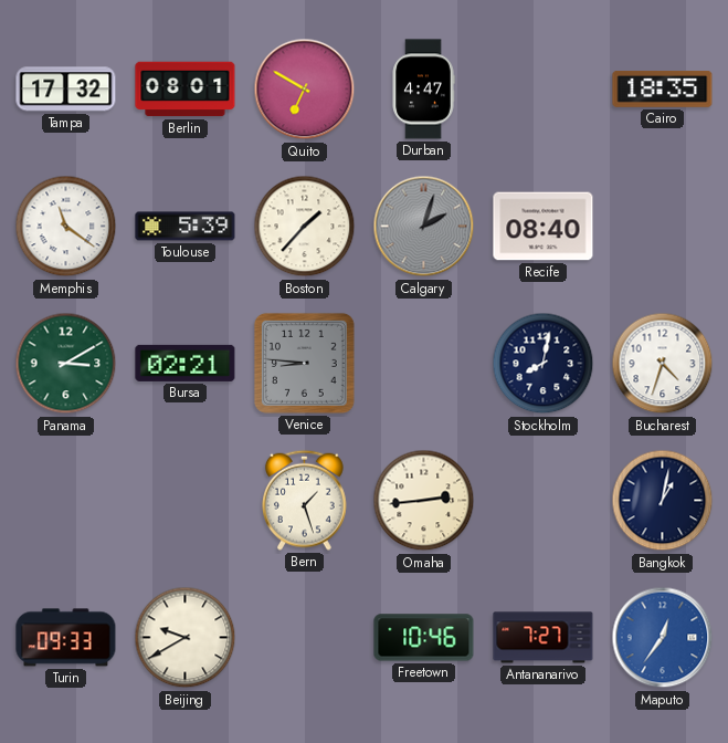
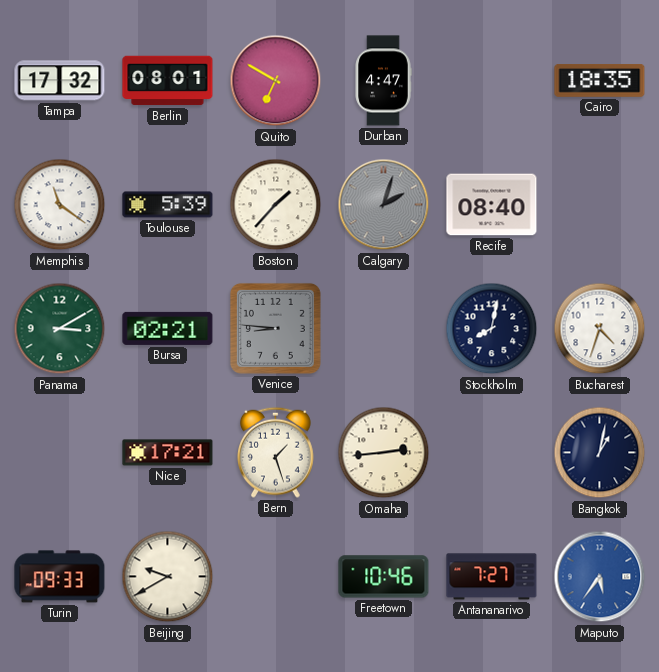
Nice: none -> 17:21 (168, 453)
Maputo: 12:36 -> 5:36 (600, 577)
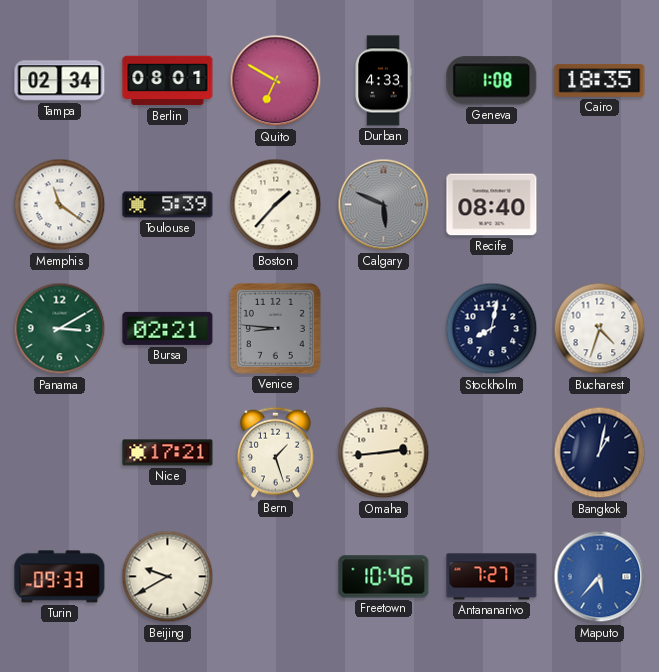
Tampa: 17:32 -> 02:34 (60, 81)
Durban: 4:47 -> 4:33 (383, 81)
Geneva: none -> 1:08 (492, 81)
Calgary: 2:03 -> 5:49 (384, 205)
Maputo: 5:36 -> 5:37 (600, 577)
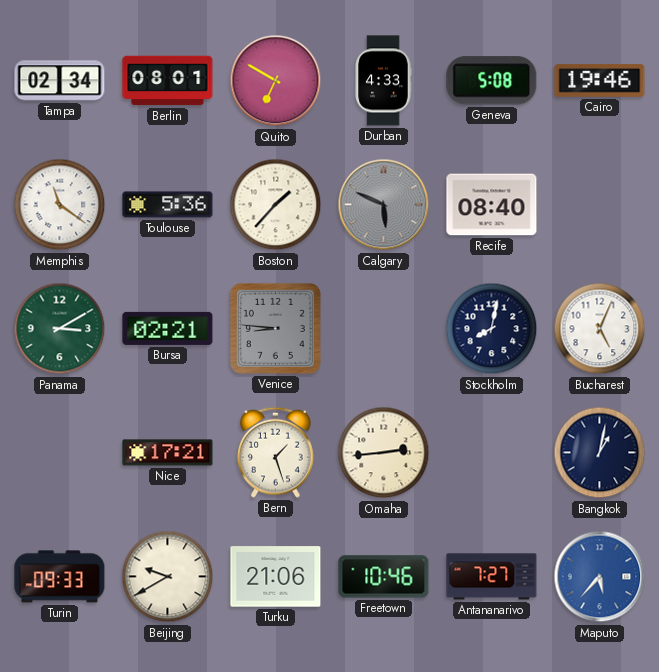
Geneva: 1:08 -> 5:08 (492, 81)
Cairo: 18:35 -> 19:46 (600, 81)
Toulouse: 5:39 -> 5:36 (168, 205)
Bucharest: 4:33 -> 5:04 (600, 329)
Turku: none -> 21:06 (276, 577)
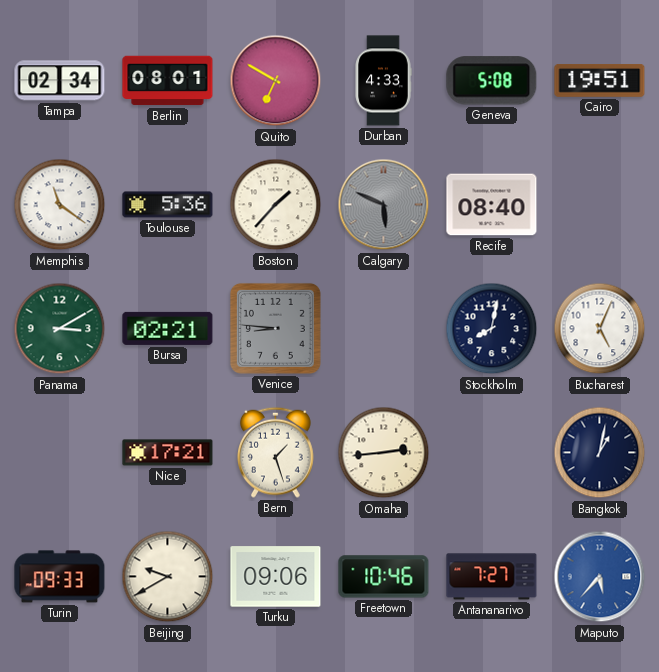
Cairo: 19:46 -> 19:51 (600, 81)
Turku: 21:06 -> 09:06 (276, 577)
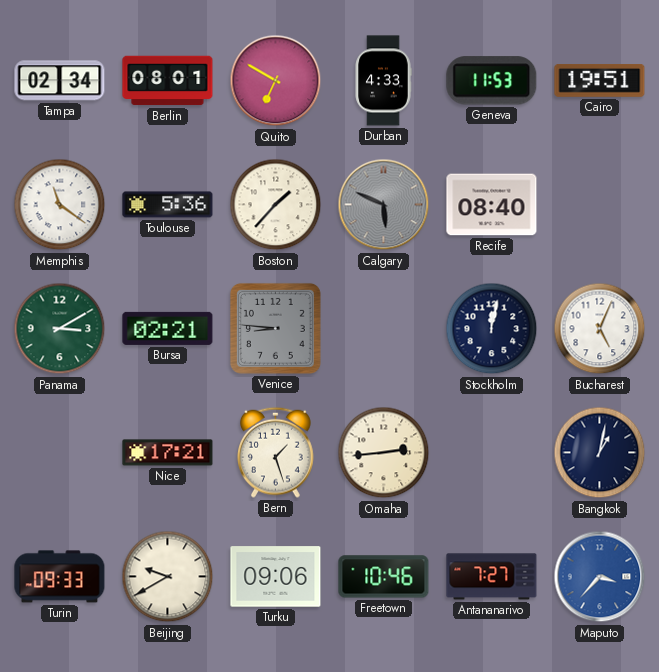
Geneva: 5:08 -> 11:53 (492, 81)
Stockholm: 8:02 -> 12:02 (492, 329)
Maputo: 5:37 -> 3:37 (600, 577)
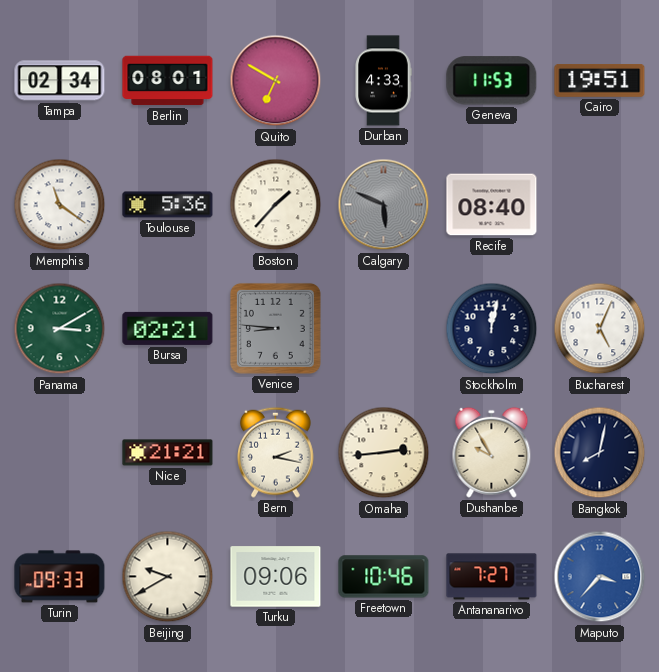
Nice: 17:21 -> 21:21 (168, 453)
Bern: 1:27 -> 2:17 (276, 452)
Dushanbe: none -> 9:55 (492, 452)
Bangkok: 1:02 -> 8:02 (600, 453)
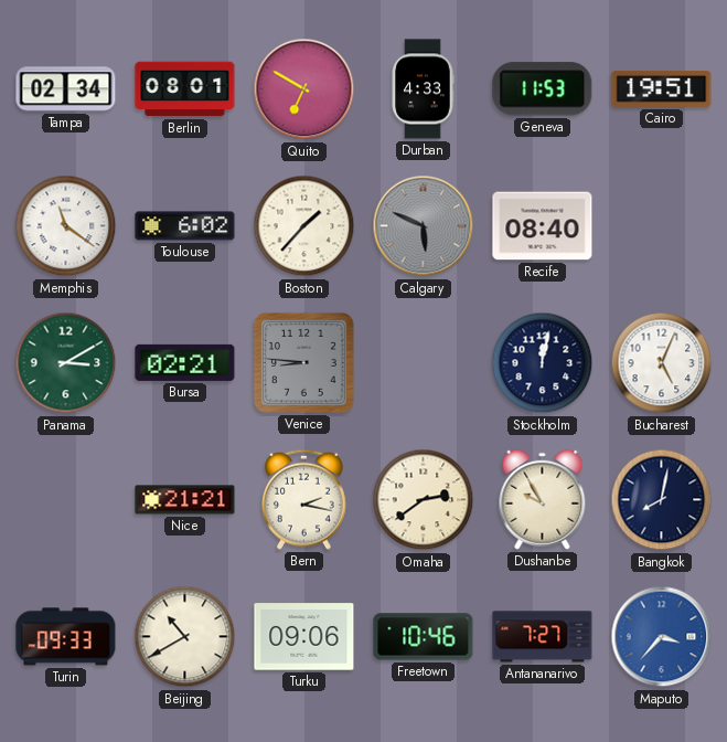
Toulouse: 5:36 -> 6:02 (185, 226)
Omaha: 2:44 -> 2:39 (424, 500)
Beijing: 9:40 -> 10:40 (185, 637)
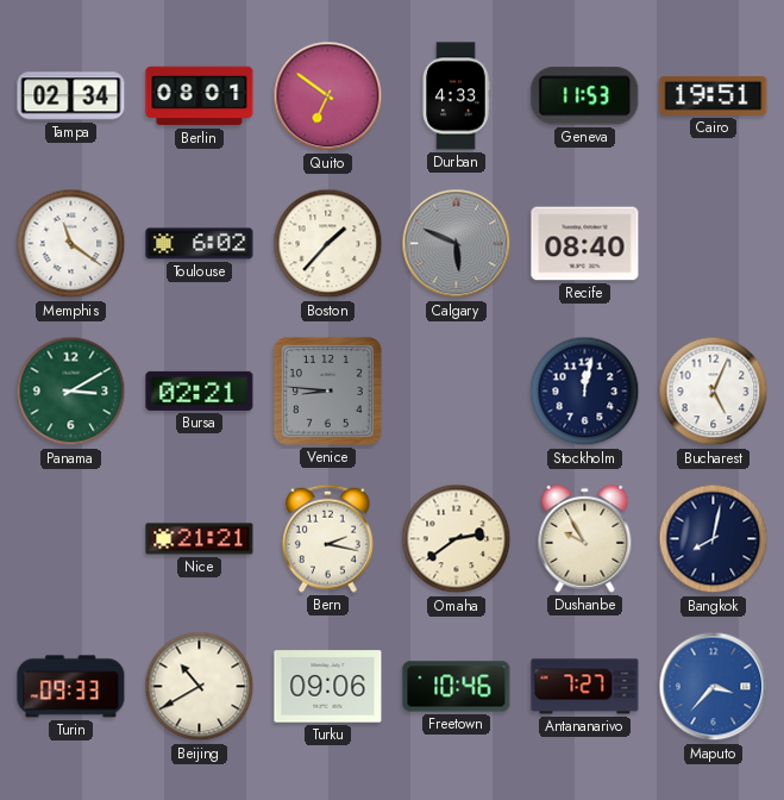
Quito: 6:50 -> 6:51 (328, 96)
